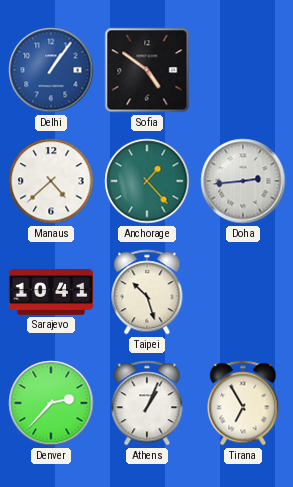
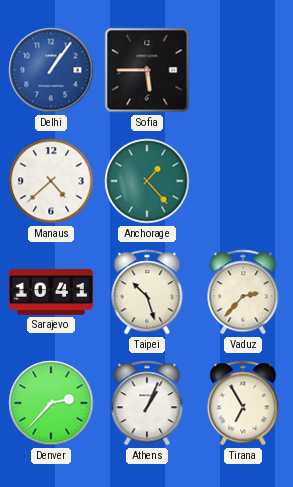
Sofia: 4:51 -> 5:45 (147, 70)
Doha: 2:44 -> none (243, 181)
Vaduz: none -> 2:37 (243, 292)
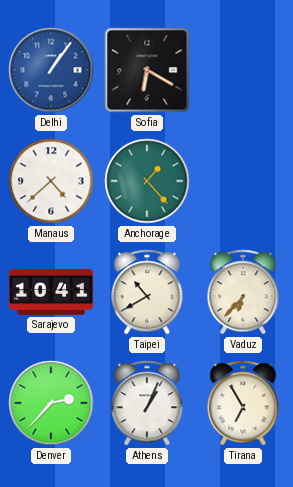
Sofia: 5:45 -> 6:20 (147, 70)
Taipei: 10:27 -> 10:40 (147, 292)
Vaduz: 2:37 -> 6:37 (243, 292)
